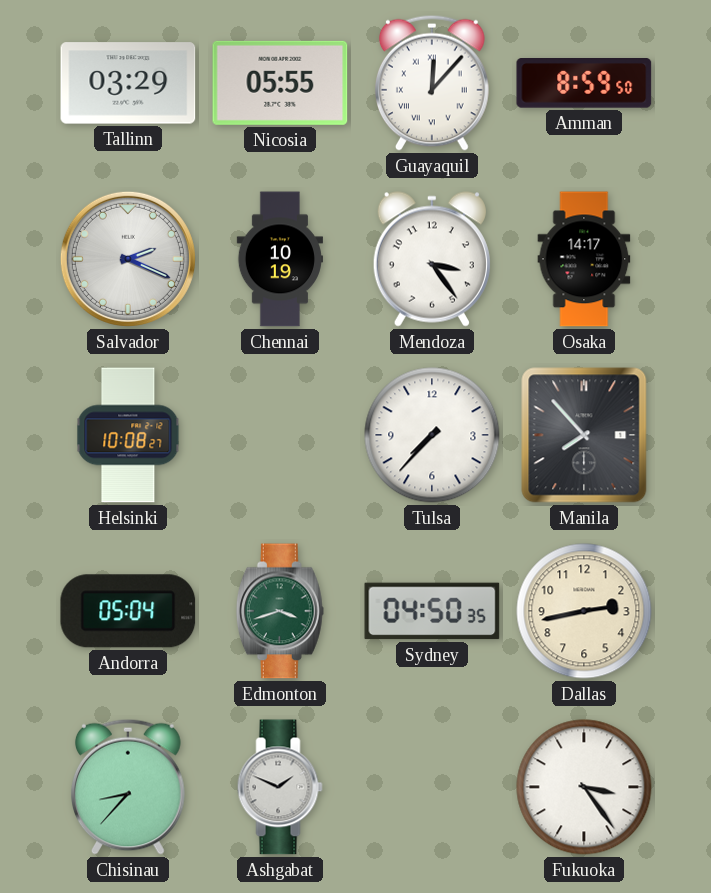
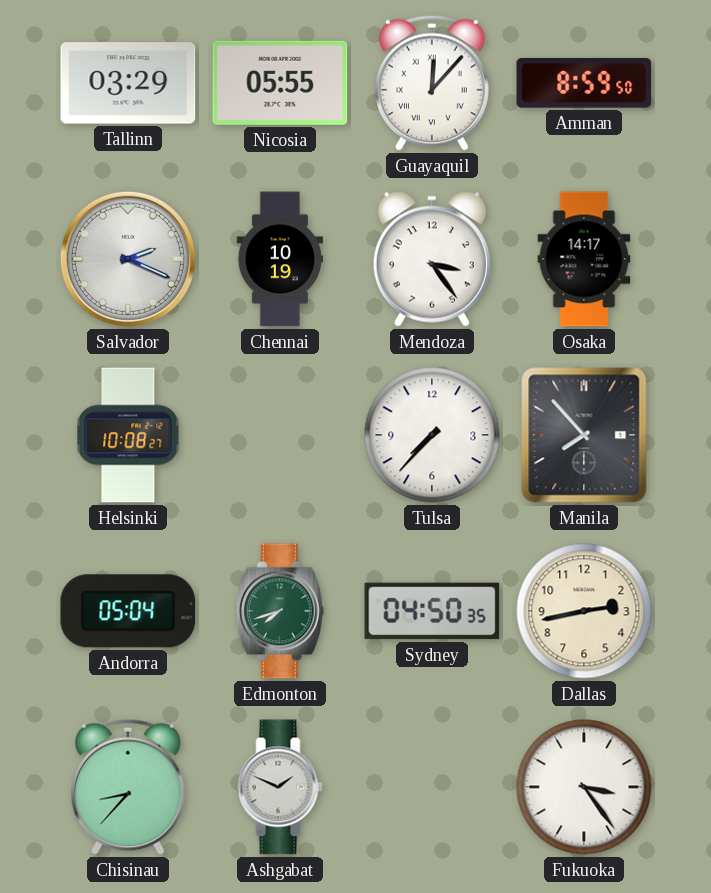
Edmonton: 3:42 -> 7:42 (280, 611)
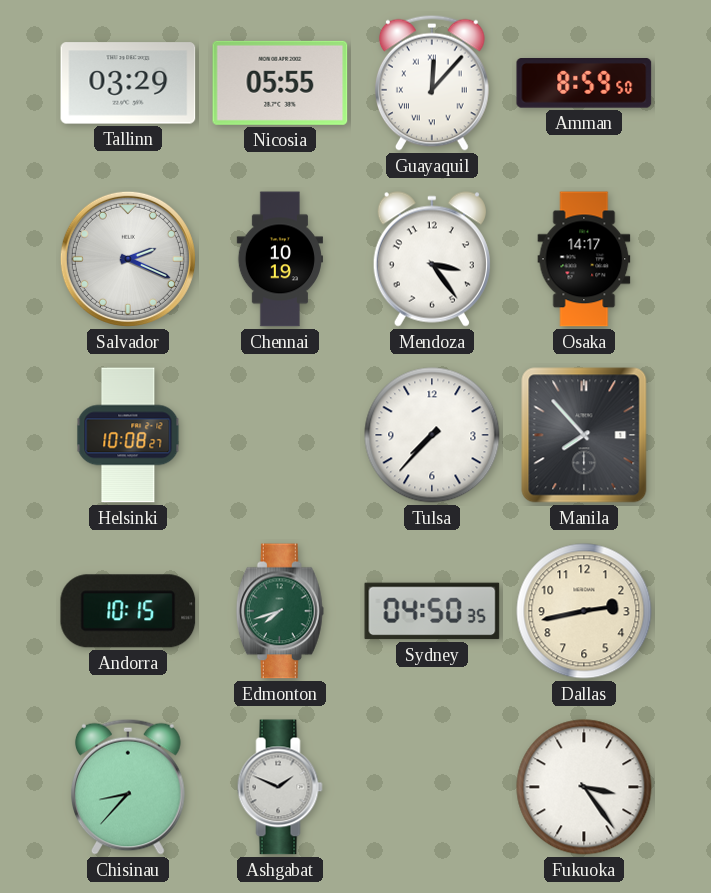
Andorra: 05:04 -> 10:15 (128, 611)
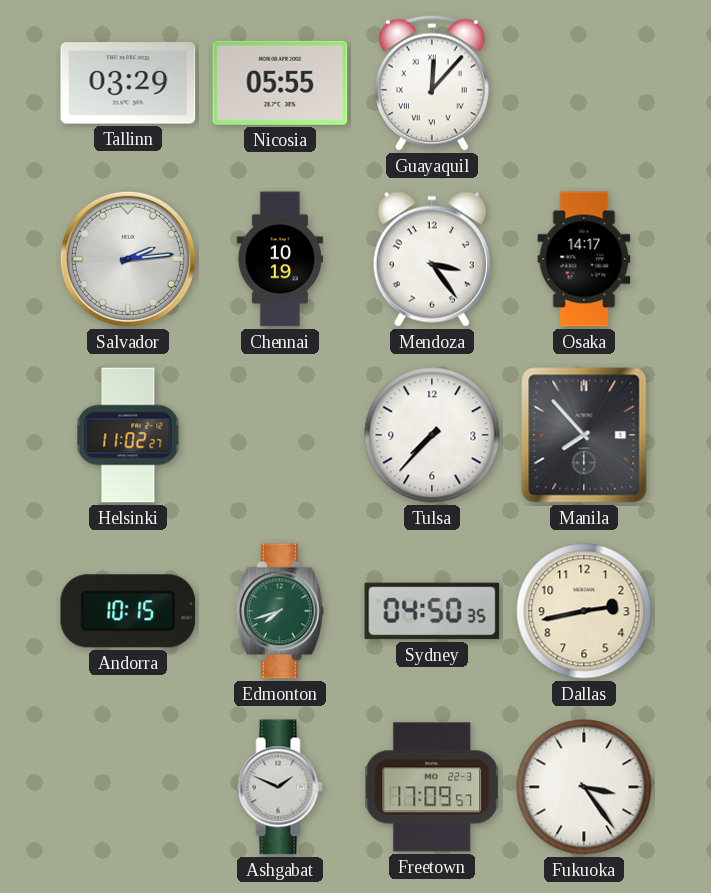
Amman: 8:59 -> none (584, 84)
Salvador: 2:19 -> 2:14 (128, 259)
Helsinki: 10:08 -> 11:02 (128, 435)
Chisinau: 8:37 -> none (129, 787)
Freetown: none -> 17:09 (433, 787)
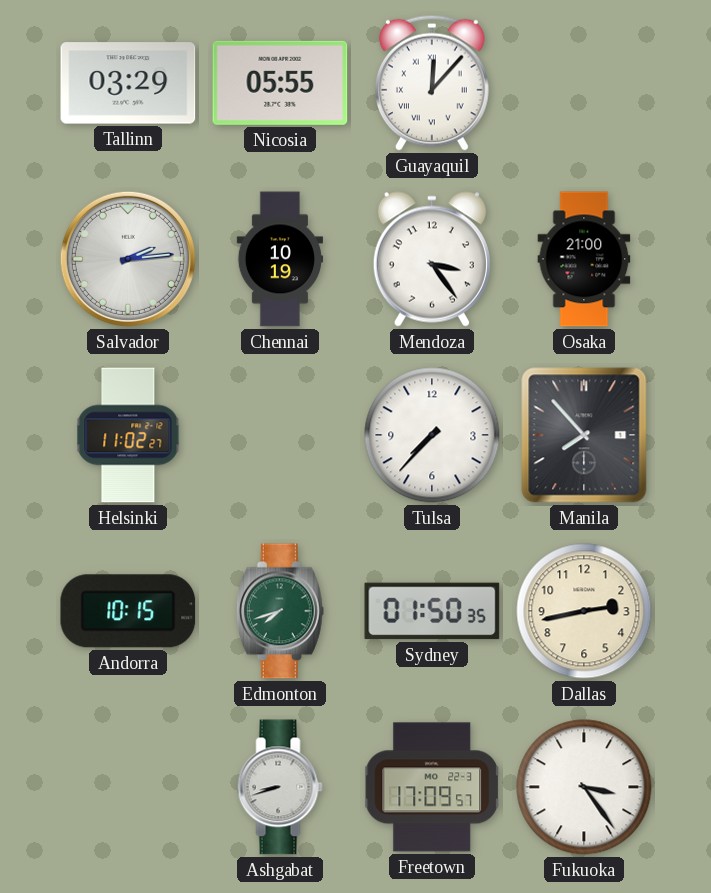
Osaka: 14:17 -> 21:00 (584, 259)
Sydney: 04:50 -> 01:50 (432, 611)
Ashgabat: 1:49 -> 8:42 (280, 787)
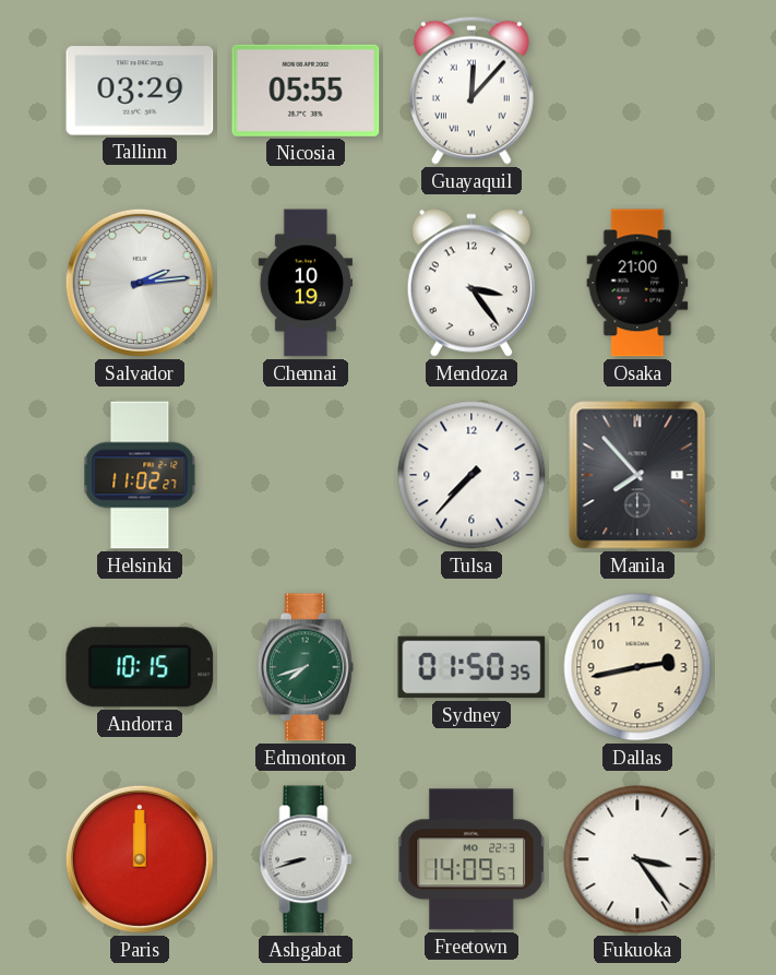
Paris: none -> 12:00 (140, 859)
Freetown: 17:09 -> 14:09 (473, 859)
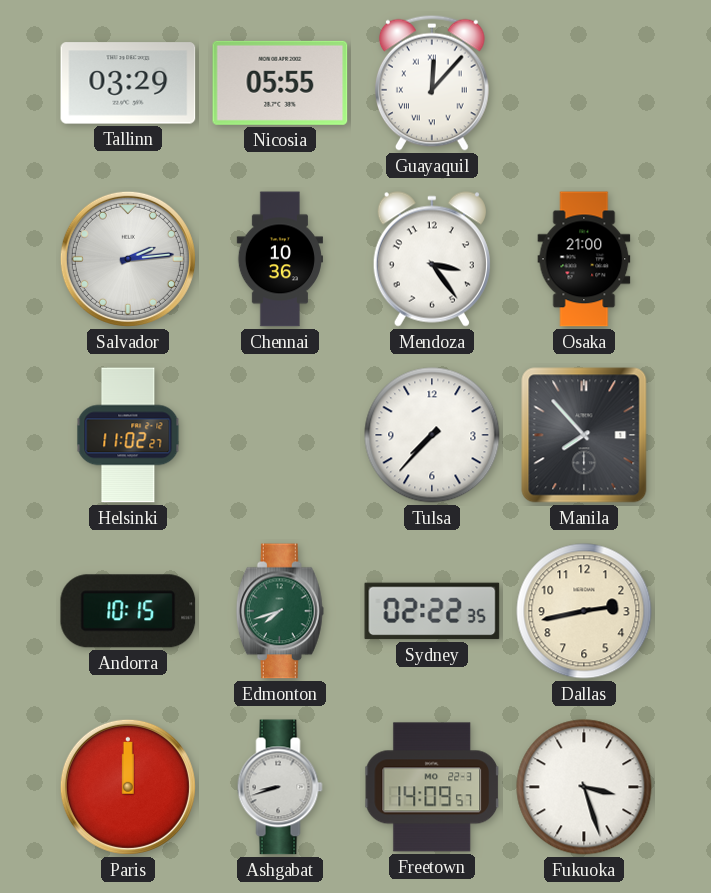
Chennai: 10:19 -> 10:36 (279, 259)
Sydney: 01:50 -> 02:22 (432, 611)
Fukuoka: 3:24 -> 3:27 (584, 787)
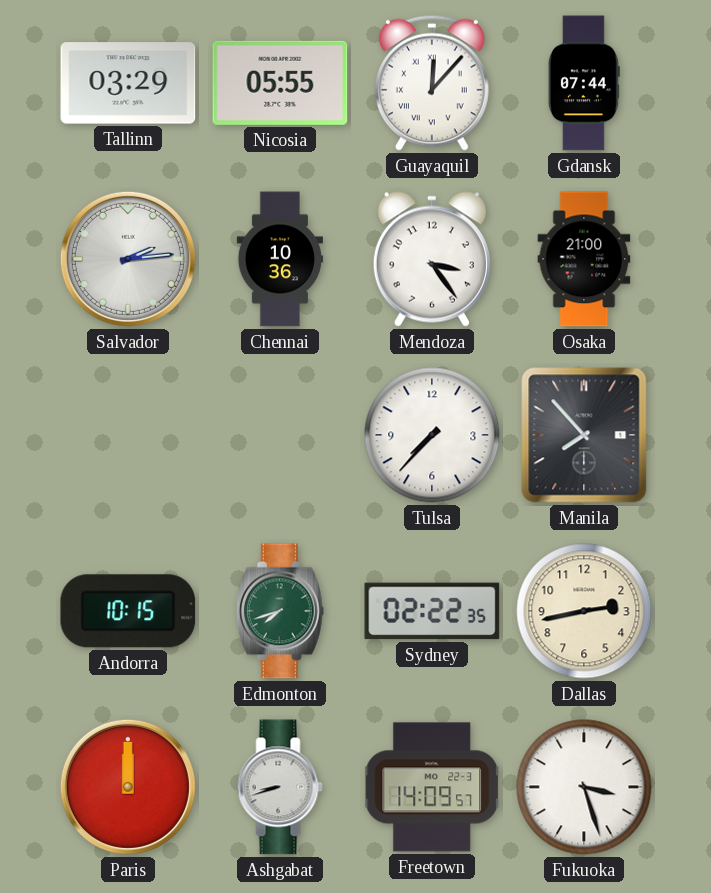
Gdansk: none -> 07:44 (584, 83)
Helsinki: 11:02 -> none (128, 435)
